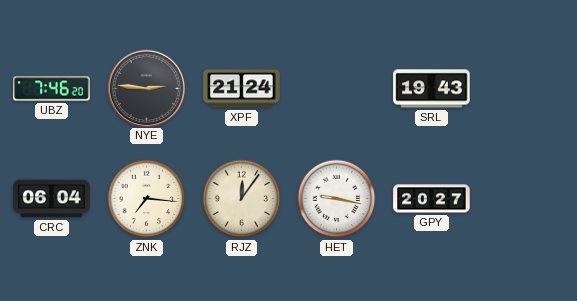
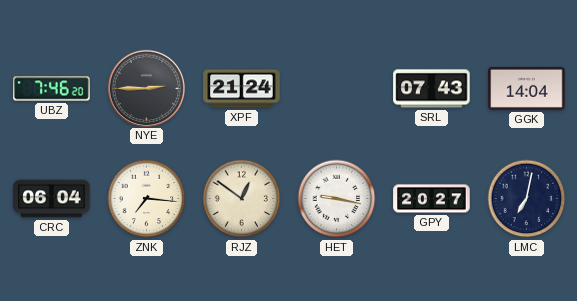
NYE: 2:46 -> 2:45 (146, 88)
SRL: 19:43 -> 07:43 (432, 89)
GGK: none -> 14:04 (527, 88)
RJZ: 12:06 -> 12:51 (242, 199)
LMC: none -> 7:02 (527, 199)
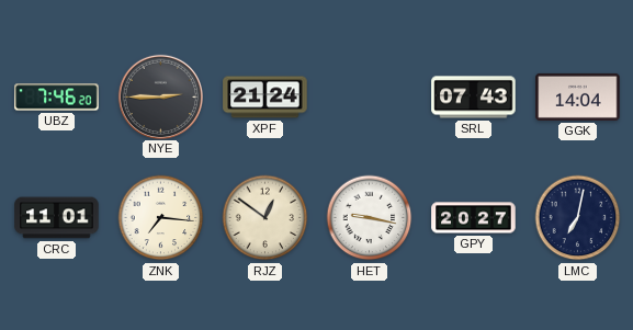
CRC: 06:04 -> 11:01 (57, 218)
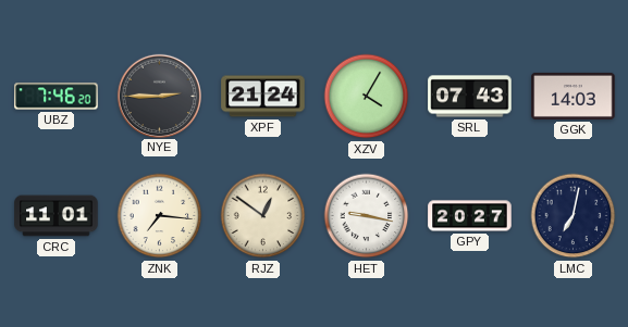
XZV: none -> 4:05 (367, 97)
GGK: 14:04 -> 14:03 (574, 96)
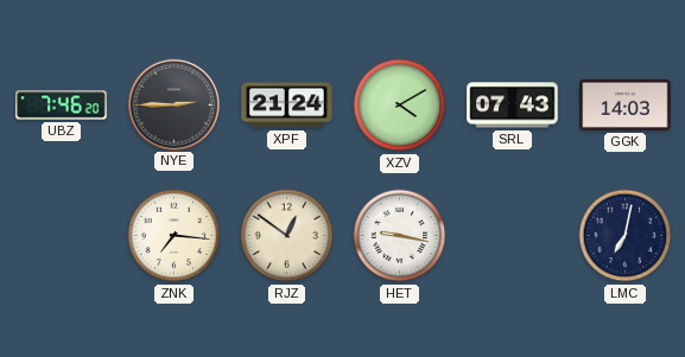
XZV: 4:05 -> 4:10 (400, 106)
CRC: 11:01 -> none (57, 216)
GPY: 20:27 -> none (470, 216)
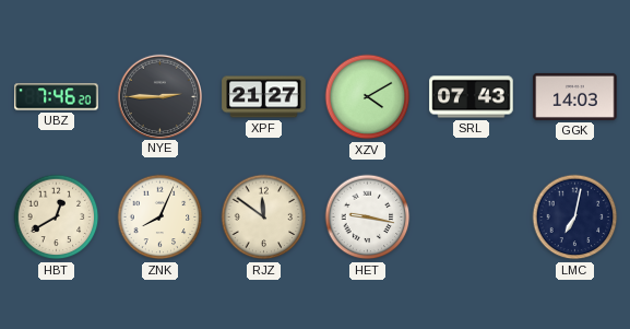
XPF: 21:24 -> 21:27 (264, 97)
HBT: none -> 12:40 (57, 218)
ZNK: 7:16 -> 8:04 (161, 218)
RJZ: 12:51 -> 11:51 (264, 218)
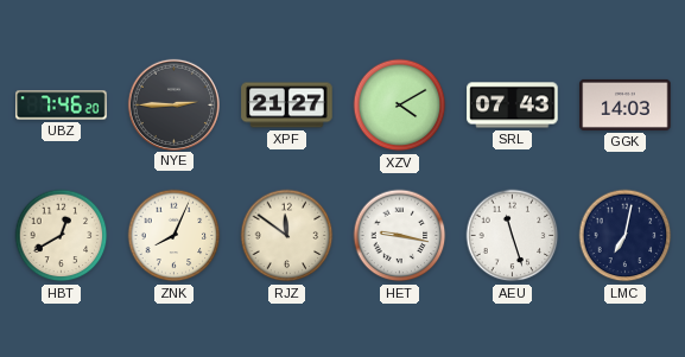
AEU: none -> 11:27 (513, 236)
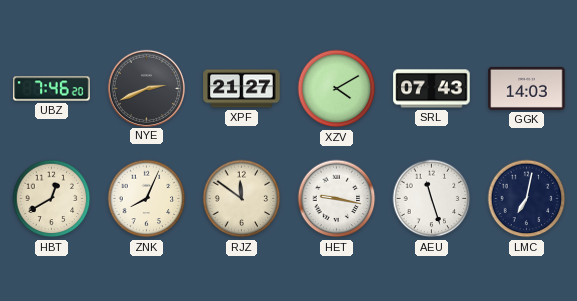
NYE: 2:45 -> 2:41 (146, 88)
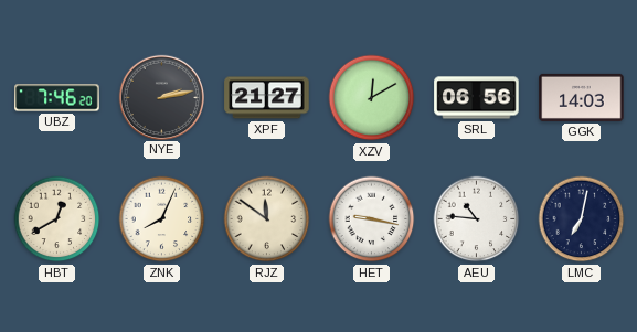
NYE: 2:41 -> 2:13 (161, 97)
XZV: 4:10 -> 12:10 (372, 98)
SRL: 07:43 -> 06:56 (477, 98)
AEU: 11:27 -> 10:46 (477, 219)
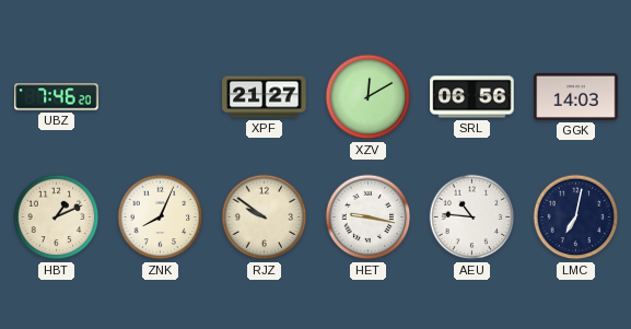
NYE: 2:13 -> none (161, 97)
HBT: 12:40 -> 1:11 (57, 218)
RJZ: 11:51 -> 9:51 (265, 218)
